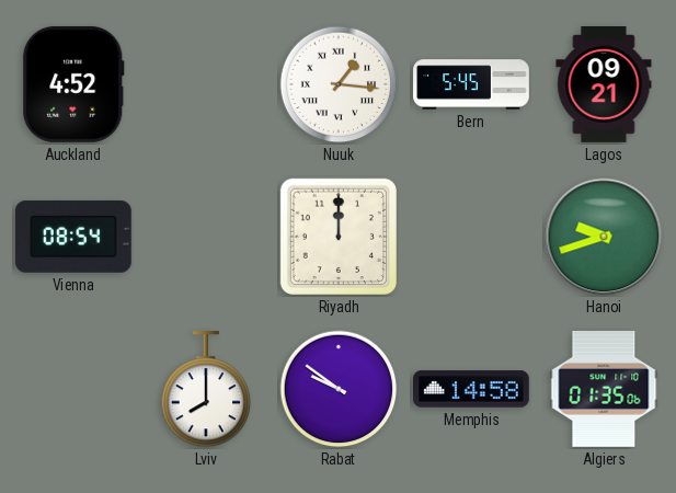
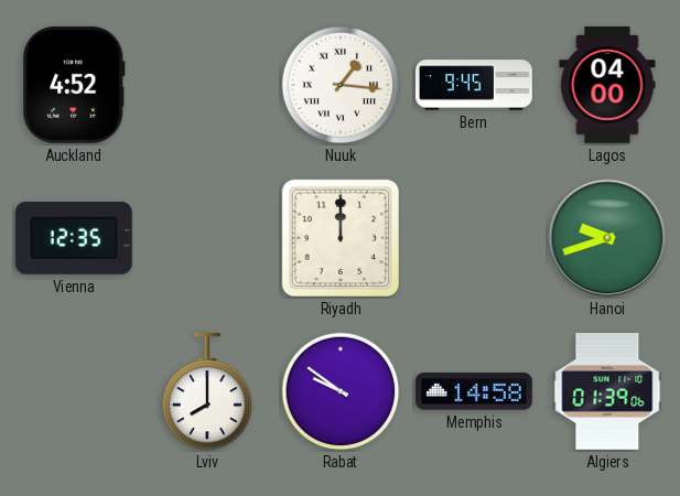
Bern: 5:45 -> 9:45 (474, 85)
Lagos: 09:21 -> 04:00 (607, 86)
Vienna: 08:54 -> 12:35 (74, 238)
Algiers: 01:35 -> 01:39 (607, 392)
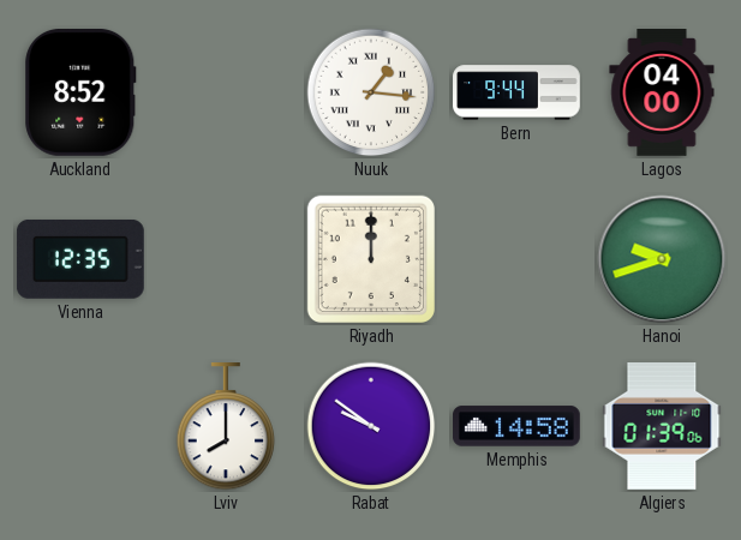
Auckland: 4:52 -> 8:52 (80, 92)
Bern: 9:45 -> 9:44 (516, 92)
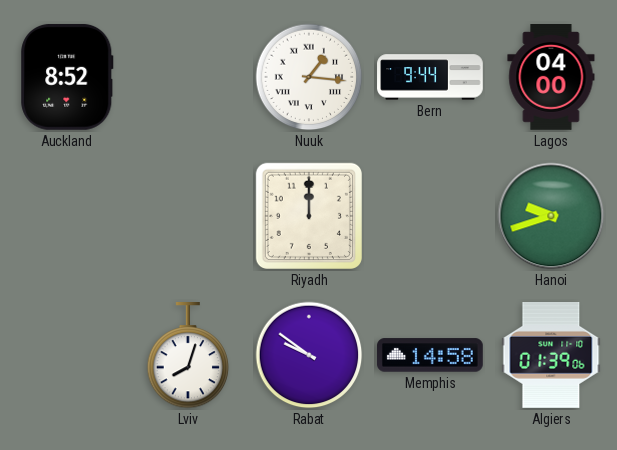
Vienna: 12:35 -> none (80, 259)
Lviv: 8:00 -> 8:03 (188, 356)
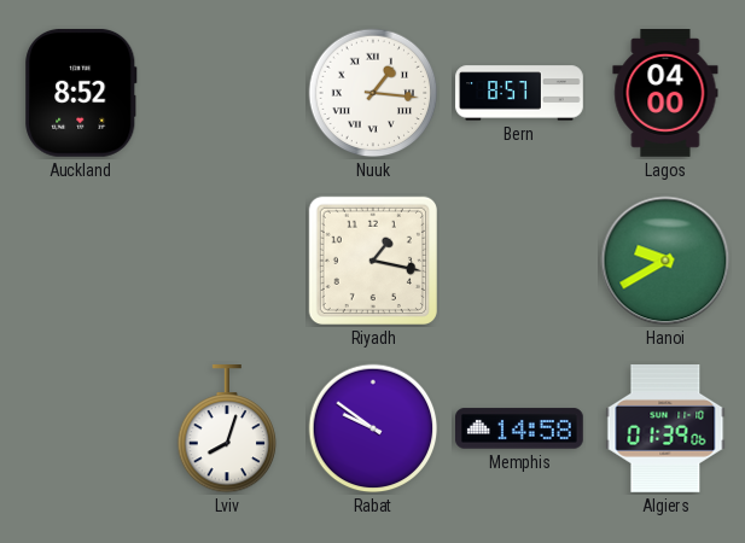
Bern: 9:44 -> 8:57 (519, 93)
Riyadh: 12:00 -> 1:17 (373, 261)
Hanoi: 9:42 -> 9:40 (665, 261)
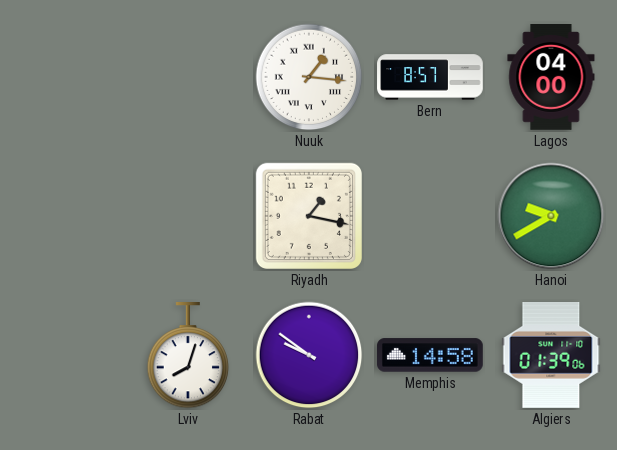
Auckland: 8:52 -> none (81, 93)
